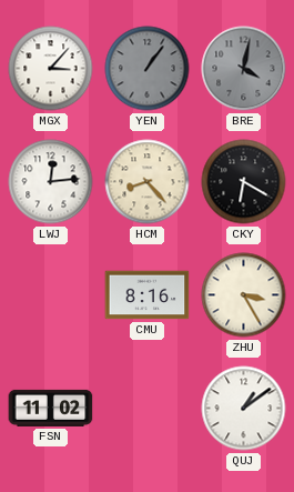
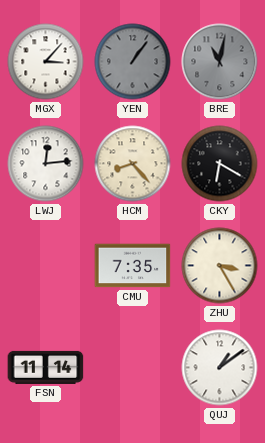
BRE: 4:02 -> 11:02 (220, 62)
CMU: 8:16 -> 7:35 (133, 266)
FSN: 11:02 -> 11:14 (46, 367)
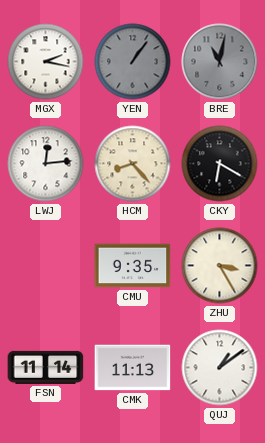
MGX: 3:07 -> 2:17 (46, 62)
CMU: 7:35 -> 9:35 (133, 266)
CMK: none -> 11:13 (133, 368)
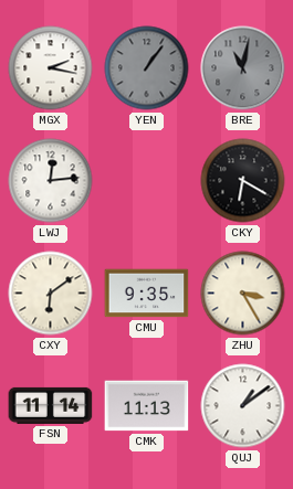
HCM: 8:23 -> none (133, 164)
CXY: none -> 6:09 (51, 294)
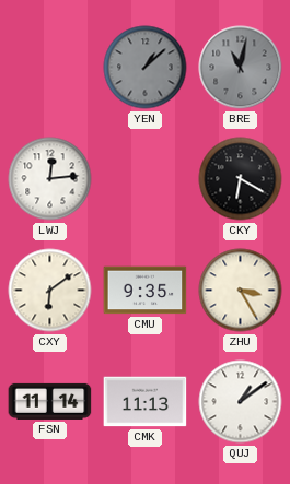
MGX: 2:17 -> none (51, 68)
YEN: 1:06 -> 1:08 (146, 68)
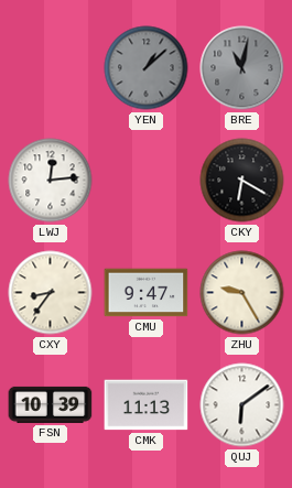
CXY: 6:09 -> 8:36 (51, 293)
CMU: 9:35 -> 9:47 (147, 293)
ZHU: 3:25 -> 9:25 (242, 293)
FSN: 11:14 -> 10:39 (51, 404)
QUJ: 1:09 -> 6:09 (242, 405)
